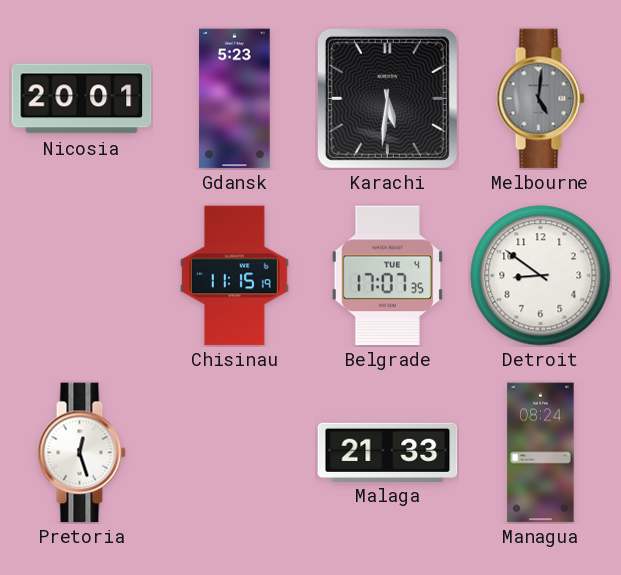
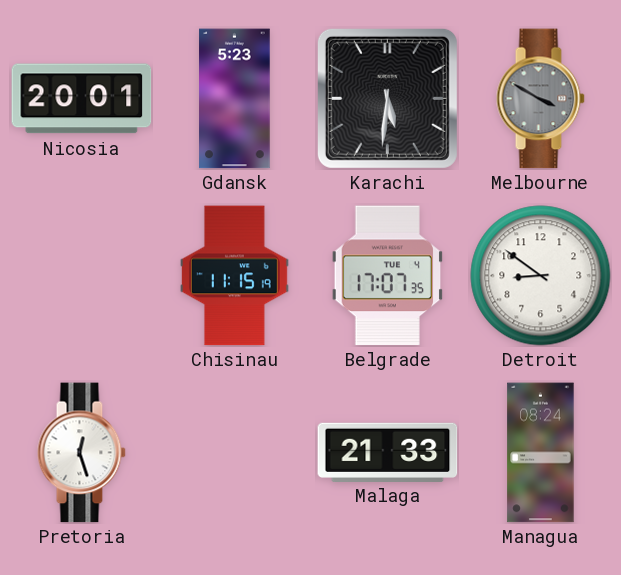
Melbourne: 5:01 -> 3:50 (540, 99)
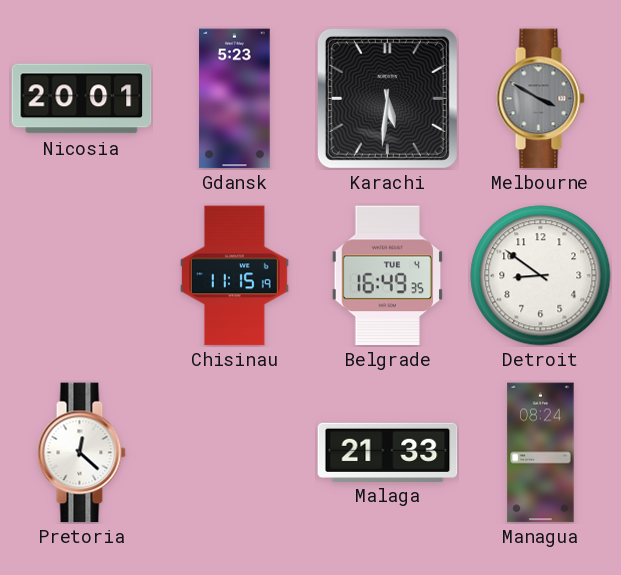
Belgrade: 17:07 -> 16:49 (387, 276)
Pretoria: 12:27 -> 12:22 (81, 453)
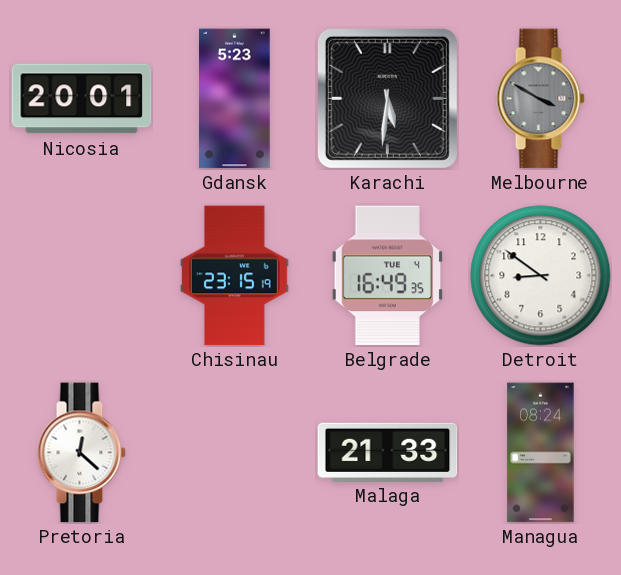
Chisinau: 11:15 -> 23:15 (234, 276)
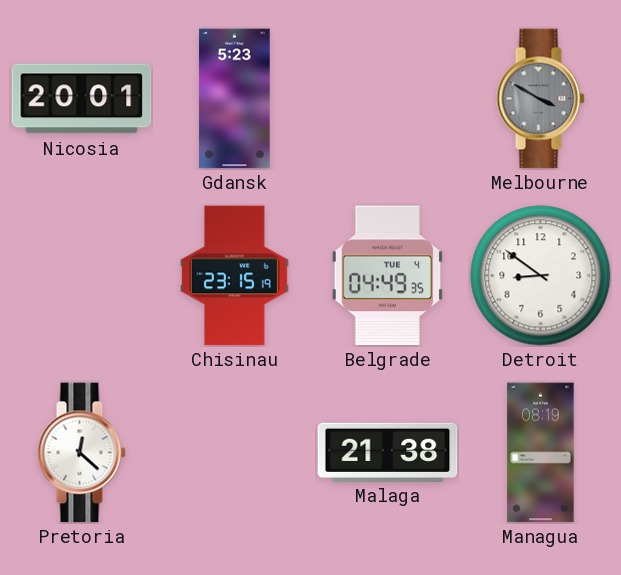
Karachi: 5:31 -> none (387, 98)
Belgrade: 16:49 -> 04:49 (387, 276)
Malaga: 21:33 -> 21:38 (388, 452)
Managua: 08:24 -> 08:19 (541, 453)
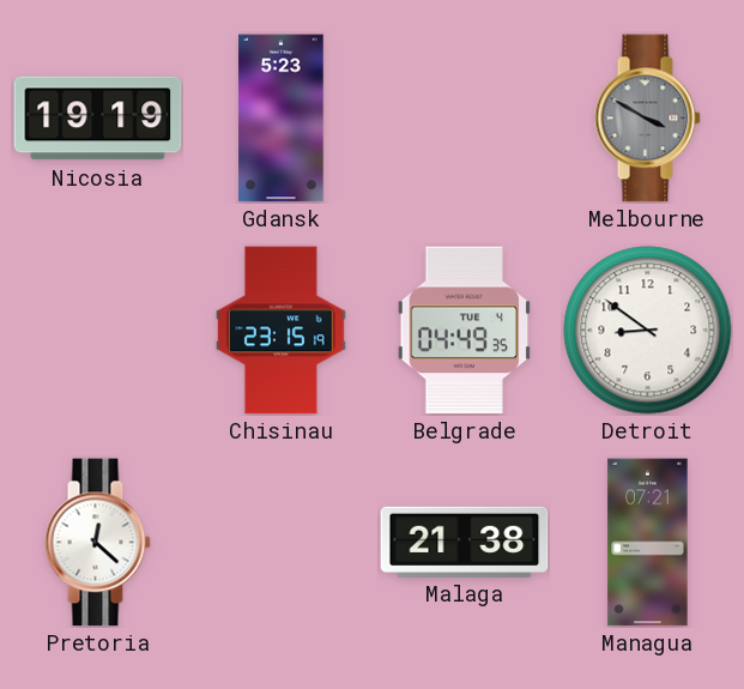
Nicosia: 20:01 -> 19:19 (98, 119)
Managua: 08:19 -> 07:21 (648, 543)
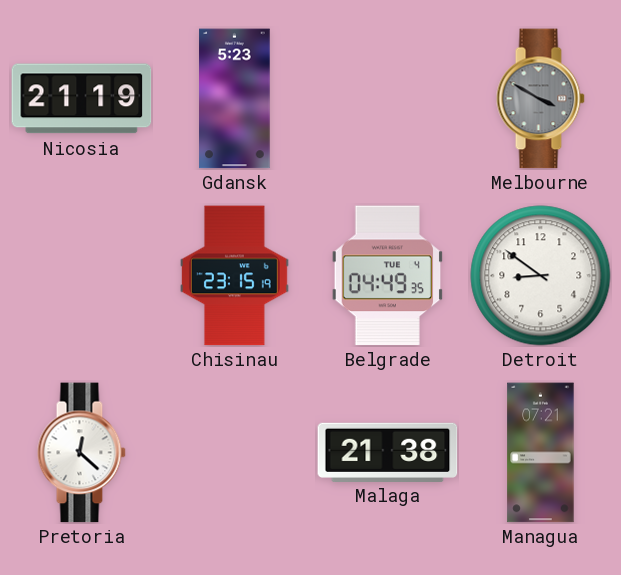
Nicosia: 19:19 -> 21:19 (82, 99)
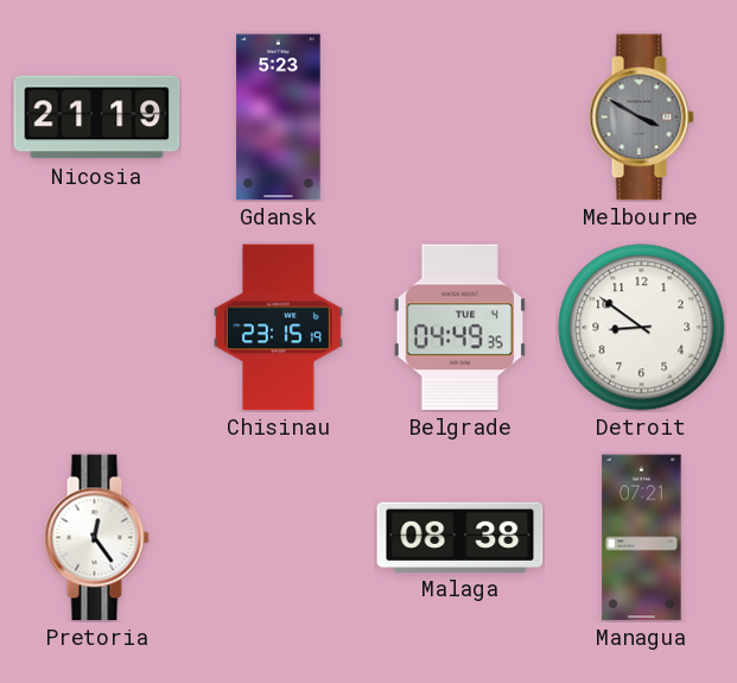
Pretoria: 12:22 -> 12:24 (96, 538)
Malaga: 21:38 -> 08:38 (460, 537)
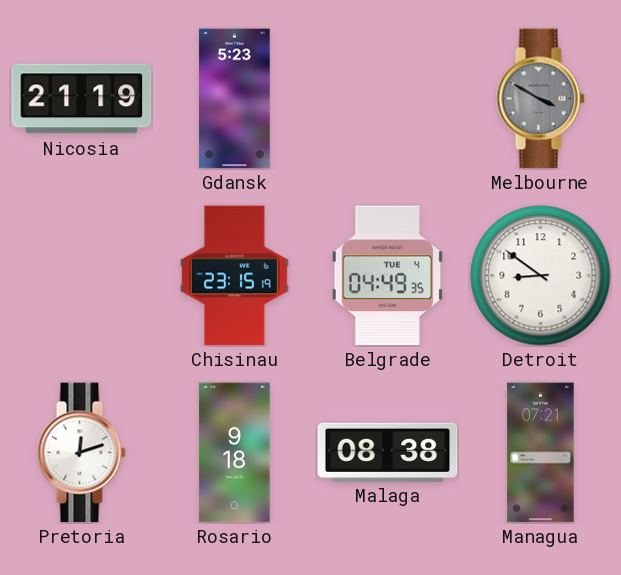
Pretoria: 12:24 -> 12:12 (81, 453)
Rosario: none -> 9:18 (235, 453)
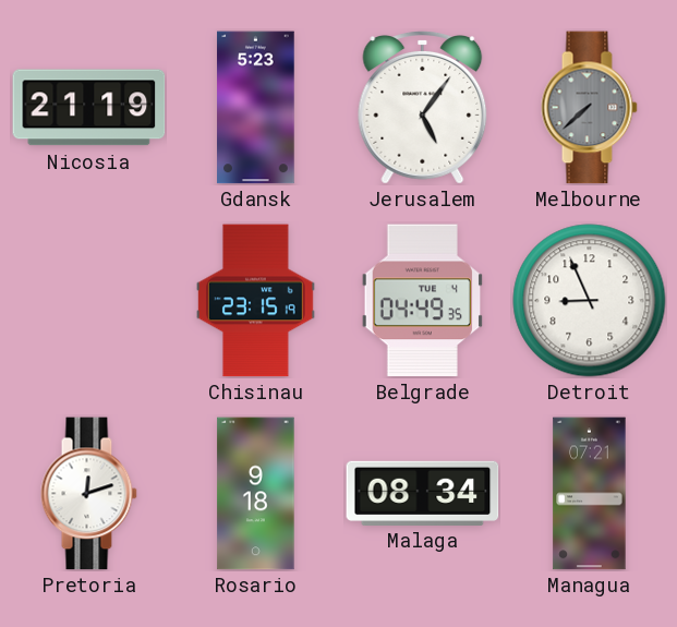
Jerusalem: none -> 5:06 (423, 107)
Melbourne: 3:50 -> 7:38 (589, 108)
Detroit: 8:51 -> 8:56 (590, 301)
Malaga: 08:38 -> 08:34 (423, 493)
